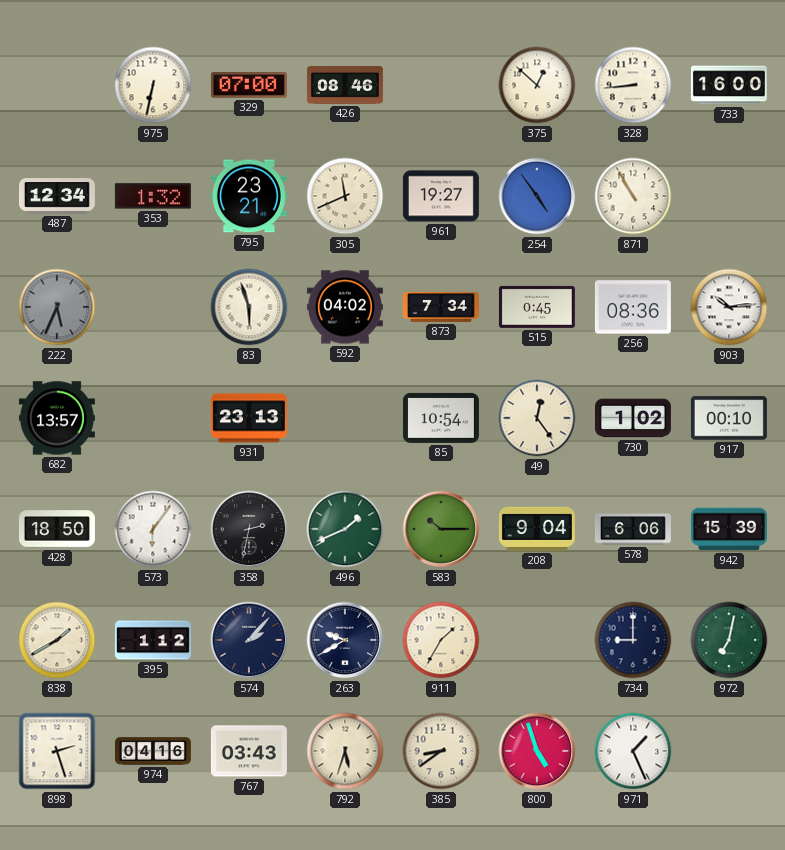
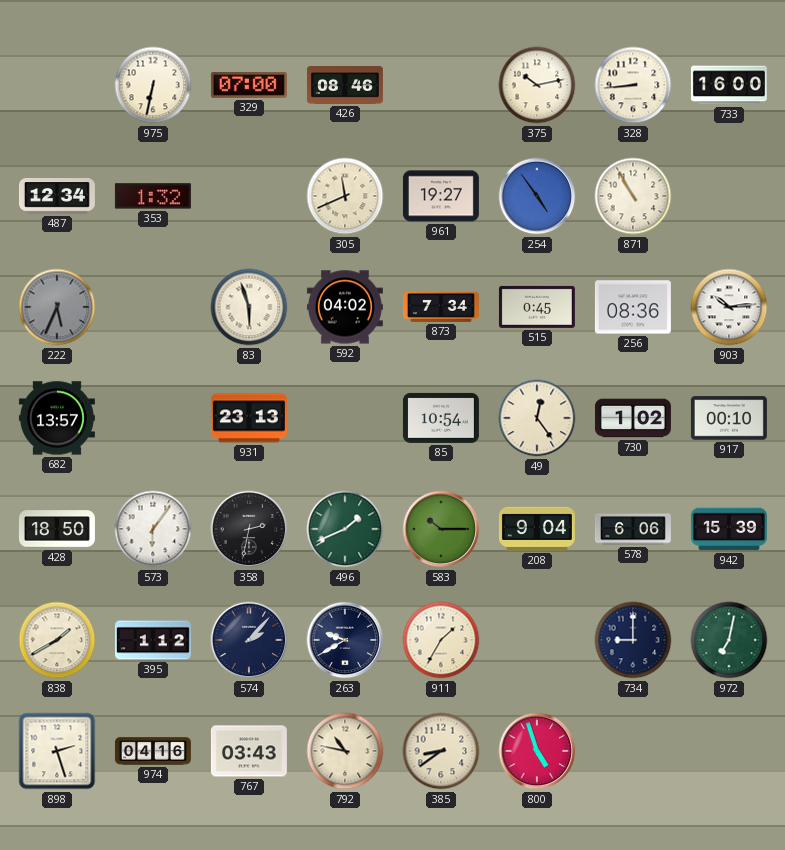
375: 12:52 -> 10:13 (537, 85)
795: 23:21 -> none (249, 196)
792: 5:33 -> 10:47 (345, 751)
971: 1:26 -> none (633, 751)
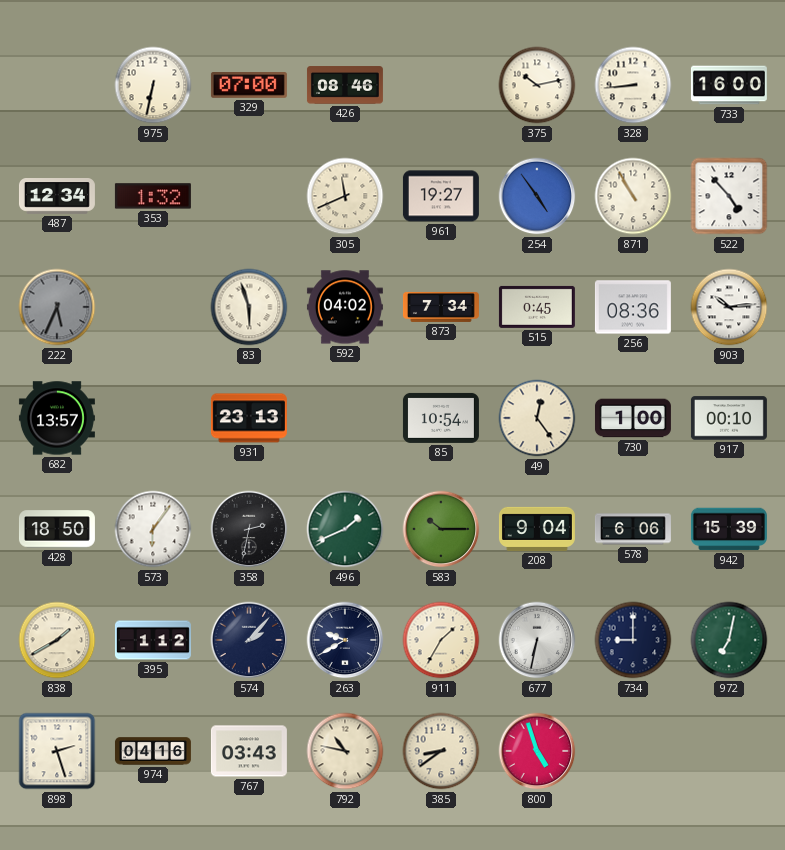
522: none -> 4:53 (729, 196)
730: 1:02 -> 1:00 (633, 418)
677: none -> 6:32 (537, 640)
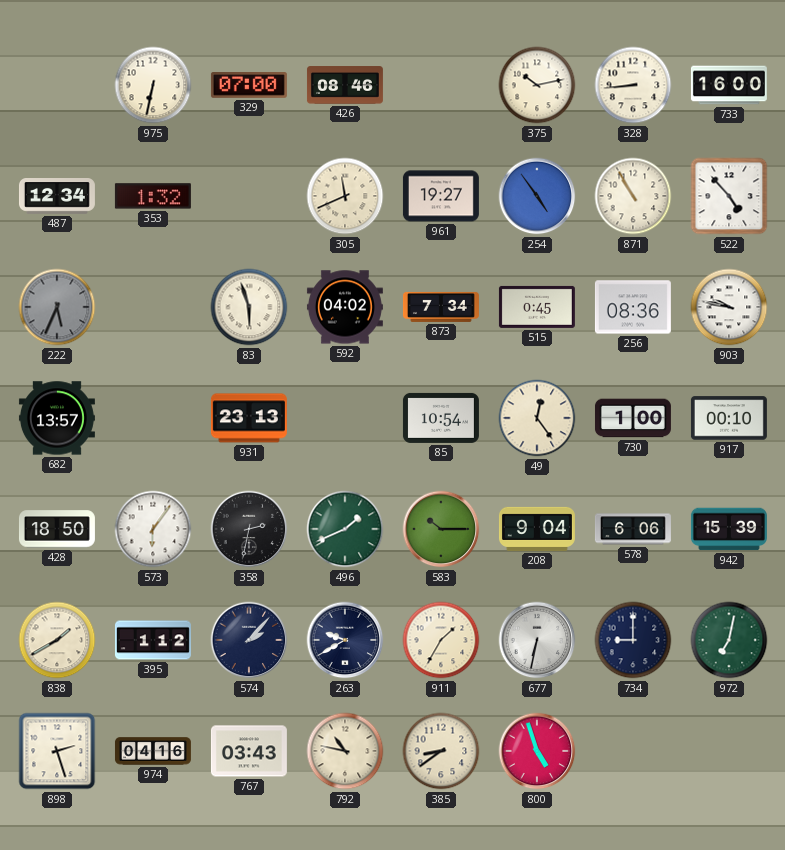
903: 10:14 -> 9:47 (729, 307)
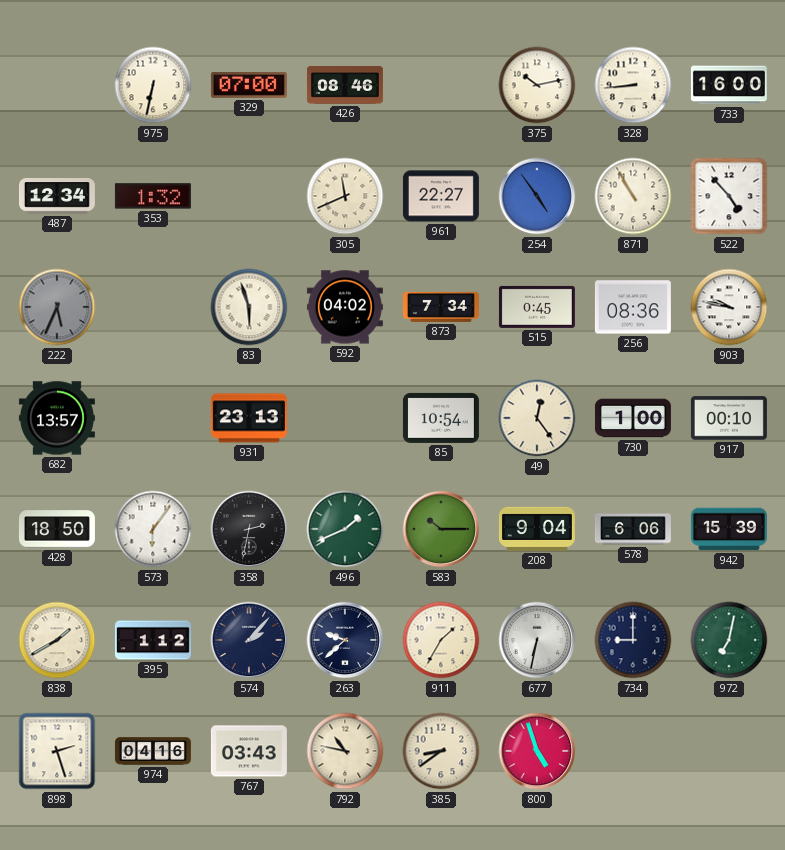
961: 19:27 -> 22:27 (441, 196)
263: 9:40 -> 9:38 (345, 640)
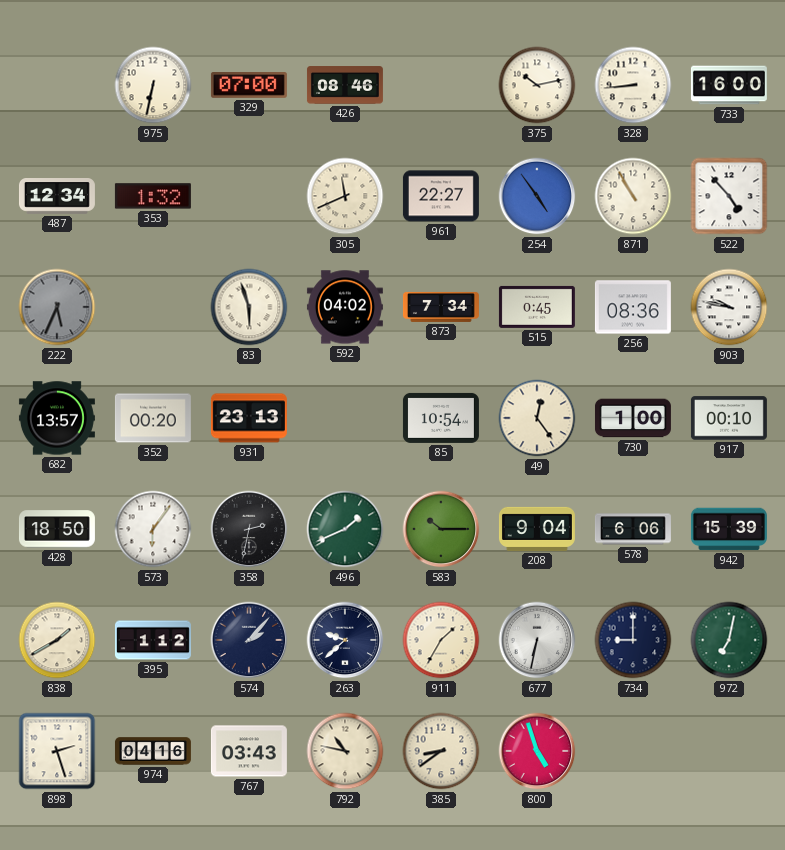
352: none -> 00:20 (153, 418)
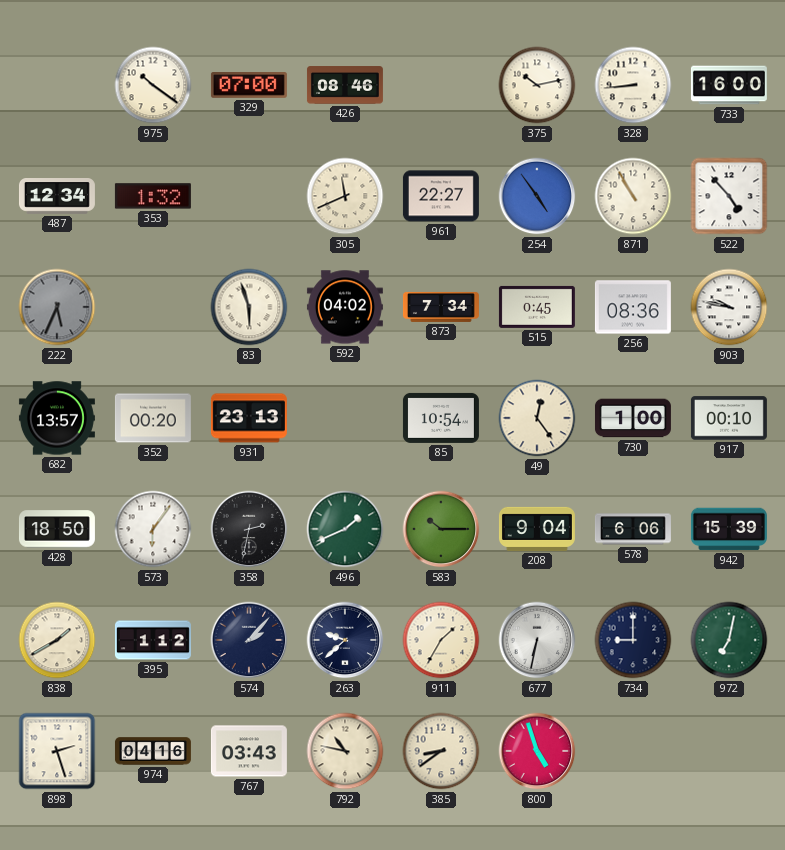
975: 6:32 -> 10:21 (153, 85)
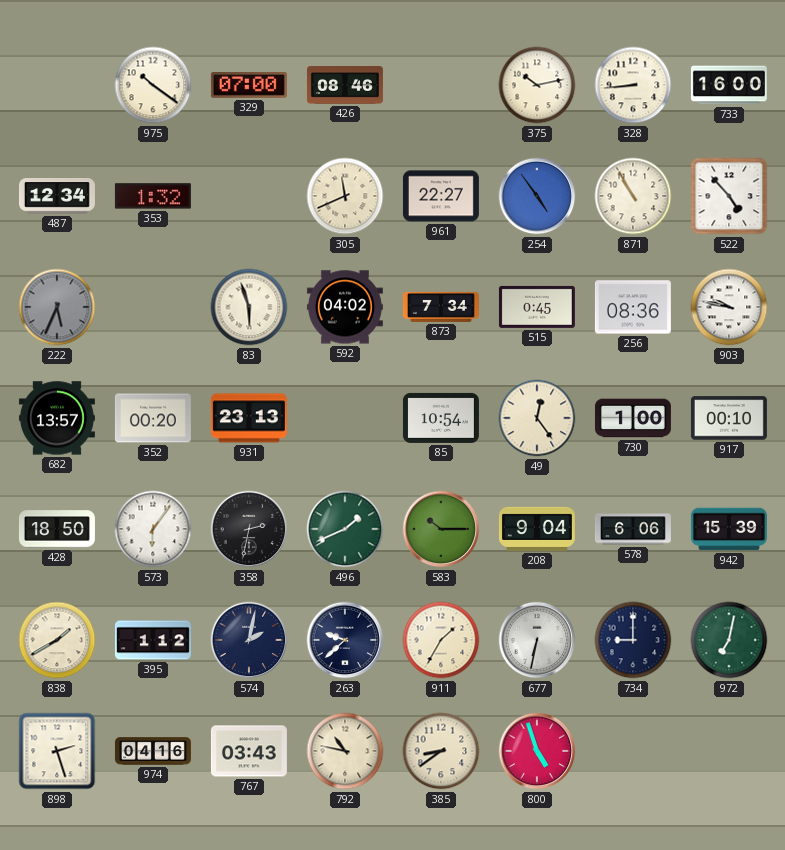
574: 2:07 -> 2:02 (249, 640)
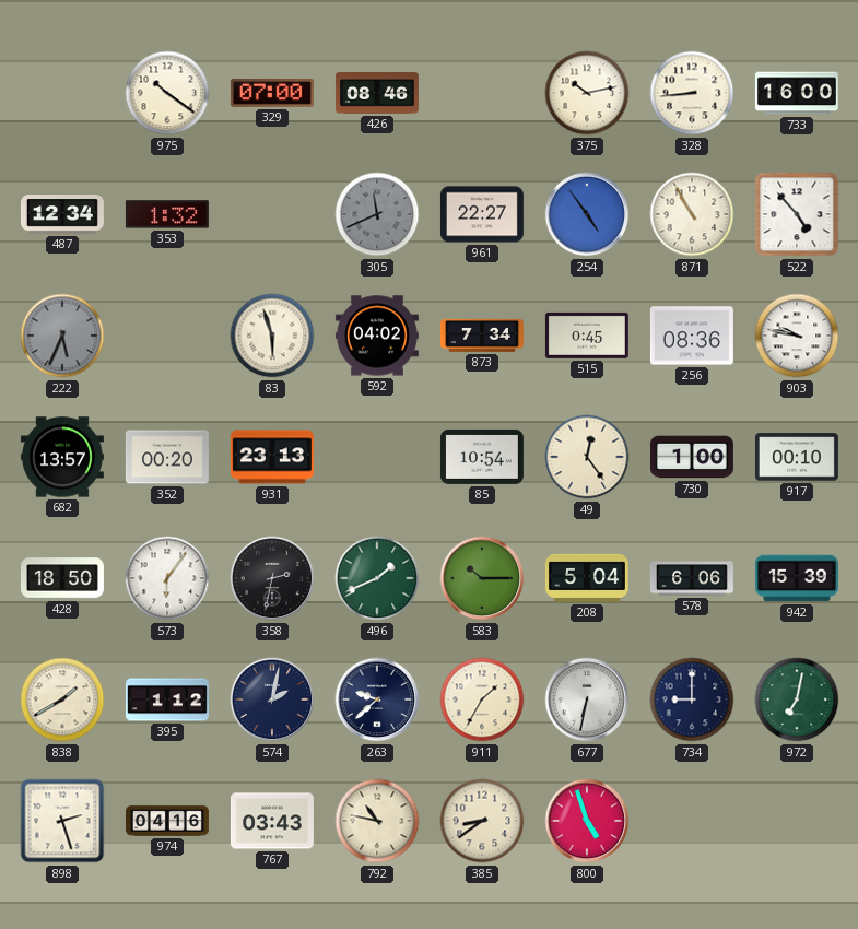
305 dial: cream -> grey (377, 214)
208: 9:04 -> 5:04 (587, 578)
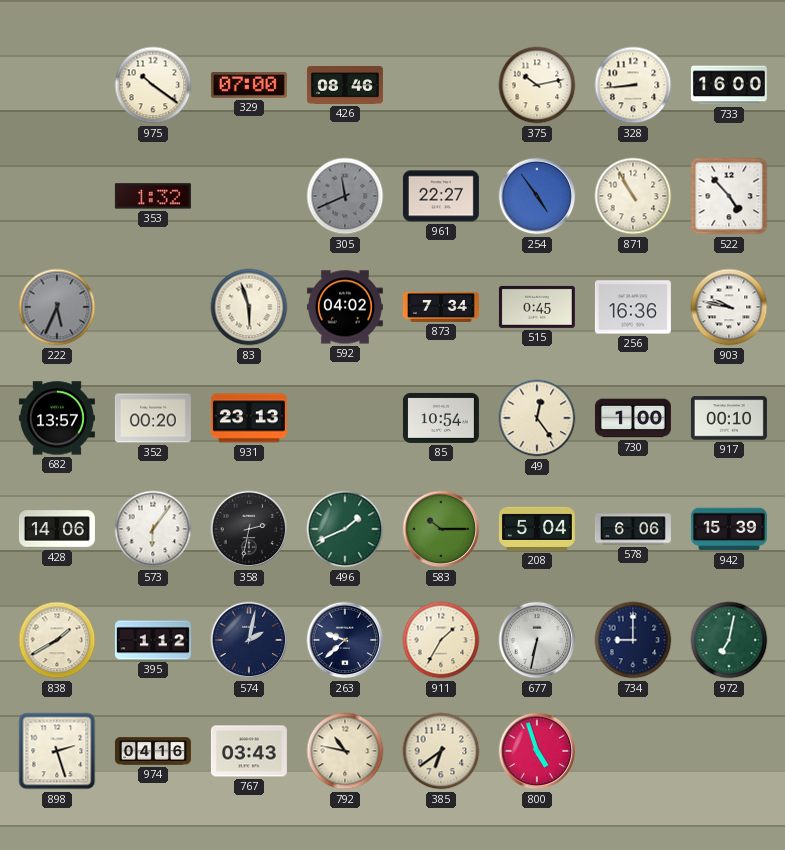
487: 12:34 -> none (62, 215)
256: 08:36 -> 16:36 (633, 307)
428: 18:50 -> 14:06 (57, 529)
385: 8:39 -> 6:39 (441, 751)
